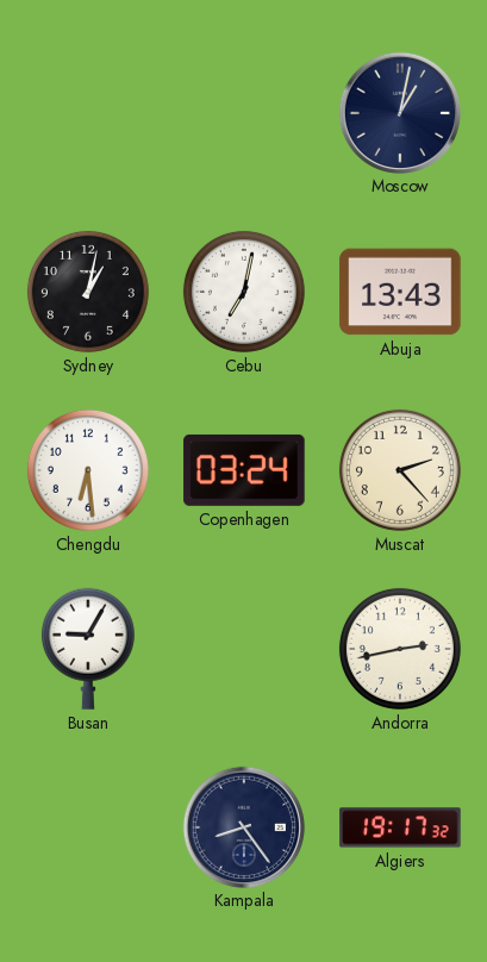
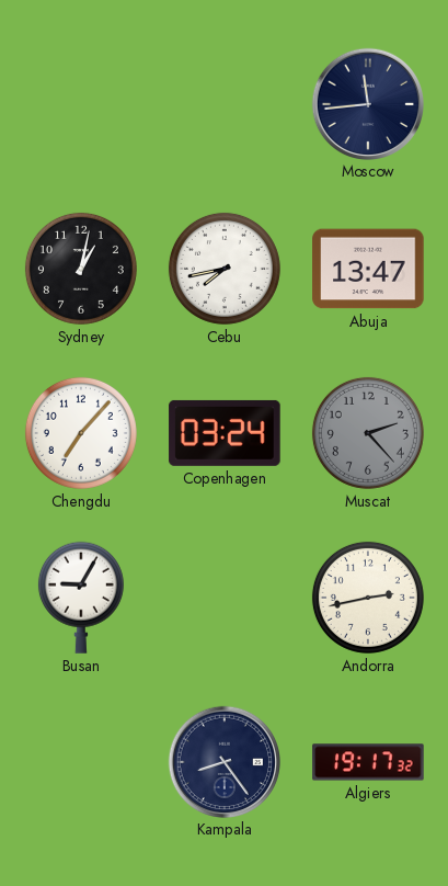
Moscow: 1:02 -> 11:44 (367, 103)
Cebu: 7:02 -> 7:43 (225, 269)
Abuja: 13:43 -> 13:47 (368, 269)
Chengdu: 6:29 -> 7:07 (81, 433)
Muscat dial: cream -> grey (368, 433)
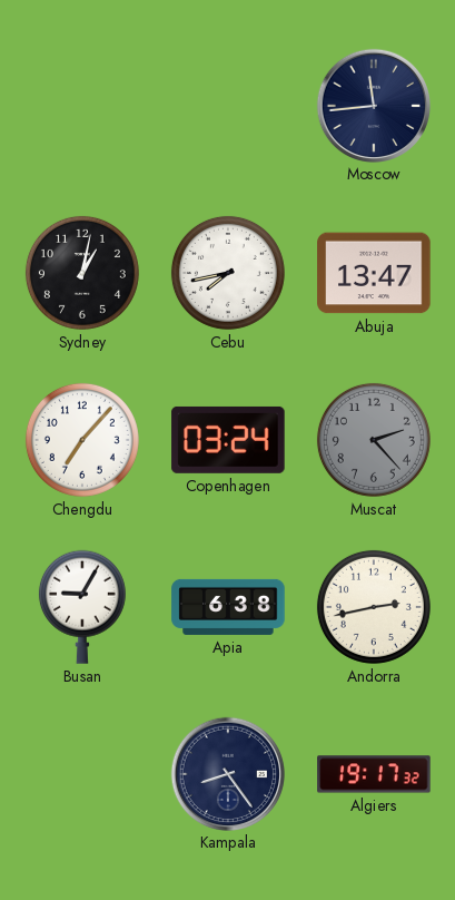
Apia: none -> 6:38 (228, 607)
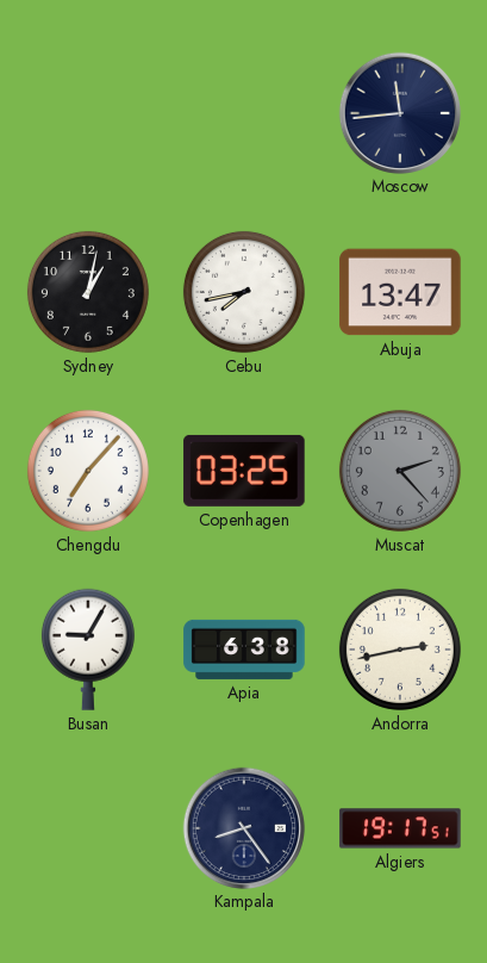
Copenhagen: 03:24 -> 03:25 (244, 471)
Algiers: 19:17:32 -> 19:17:51 (400, 828)
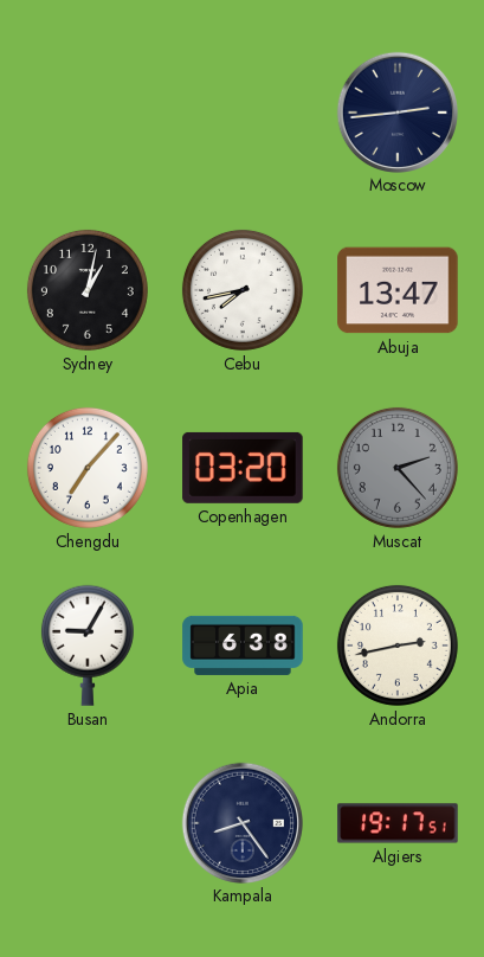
Moscow: 11:44 -> 2:44 (396, 111)
Copenhagen: 03:25 -> 03:20 (243, 468)
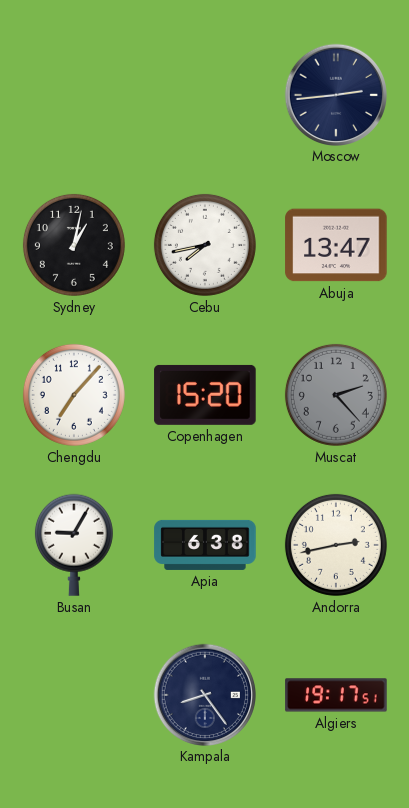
Copenhagen: 03:20 -> 15:20 (205, 395)
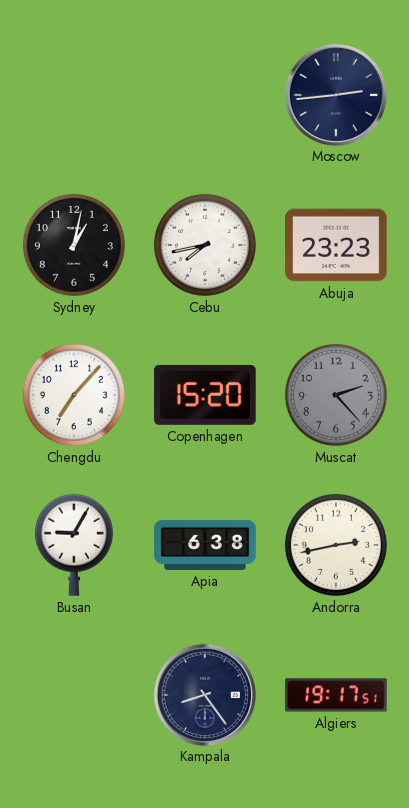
Abuja: 13:47 -> 23:23 (336, 245)
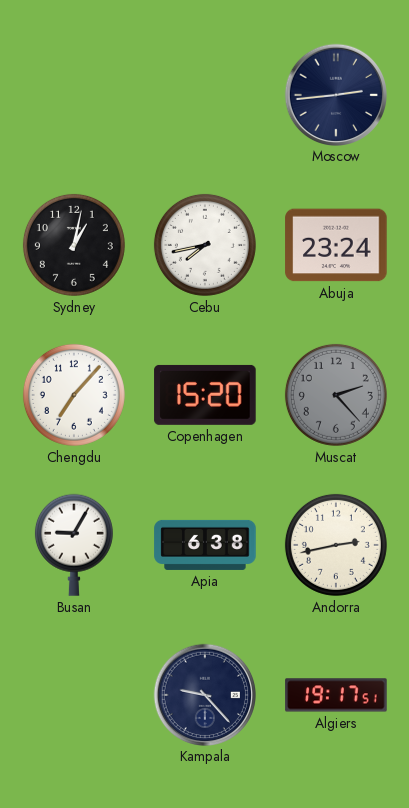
Abuja: 23:23 -> 23:24 (336, 245)
Kampala: 8:24 -> 9:23 (204, 694)
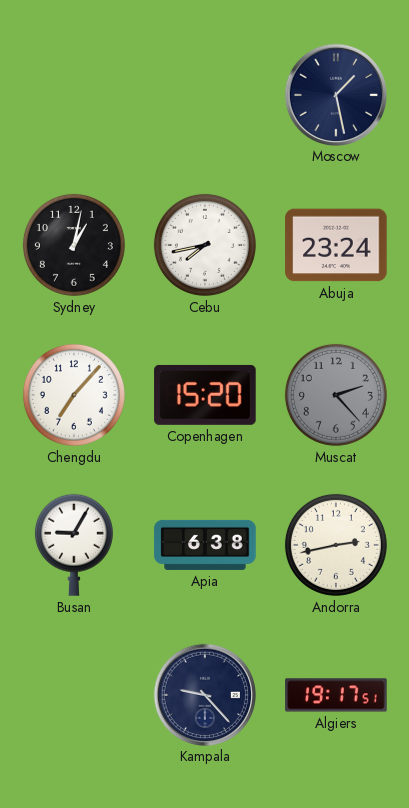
Moscow: 2:44 -> 1:28 (335, 94)
